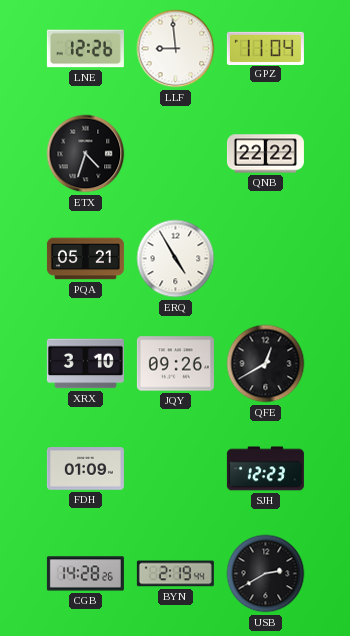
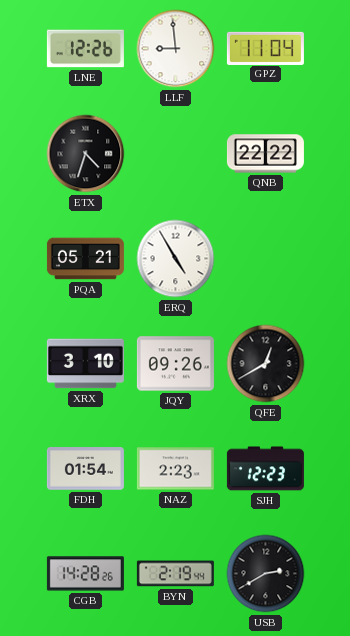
FDH: 01:09 -> 01:54 (85, 469)
NAZ: none -> 2:23 (175, 469)
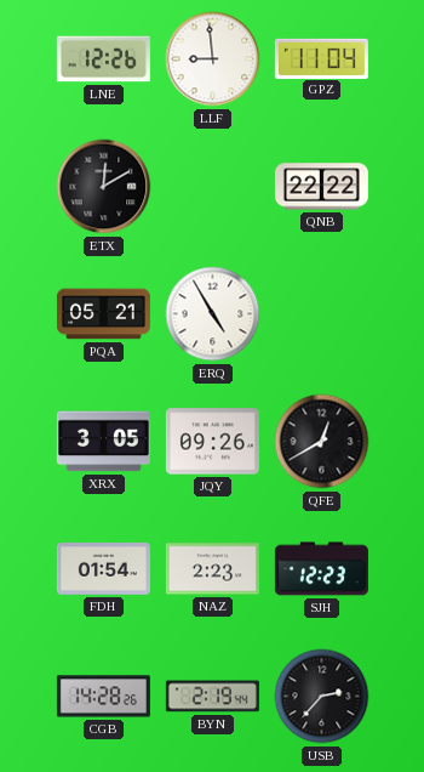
ETX: 4:33 -> 12:10 (104, 187)
XRX: 3:10 -> 3:05 (103, 442)
USB: 2:40 -> 2:37 (322, 697)
